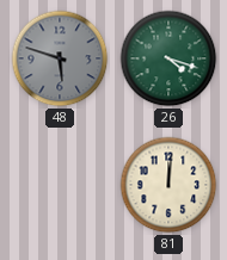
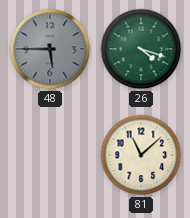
48: 5:48 -> 5:45 (50, 49)
81: 12:01 -> 11:08 (141, 155)
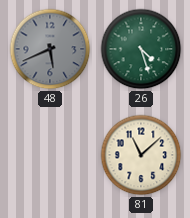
48: 5:45 -> 5:41 (50, 49)
26: 4:18 -> 4:27 (141, 49)
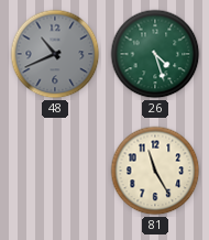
48: 5:41 -> 10:41 (55, 54)
81: 11:08 -> 11:25 (155, 171)
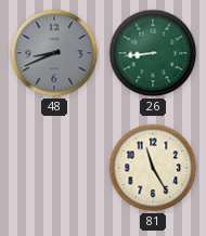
48: 10:41 -> 8:41 (54, 53)
26: 4:27 -> 8:44 (153, 53)
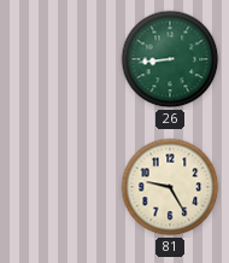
48: 8:41 -> none (54, 53)
81: 11:25 -> 9:25 (170, 187)
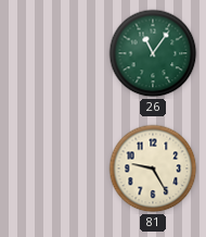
26: 8:44 -> 11:06 (153, 53)
